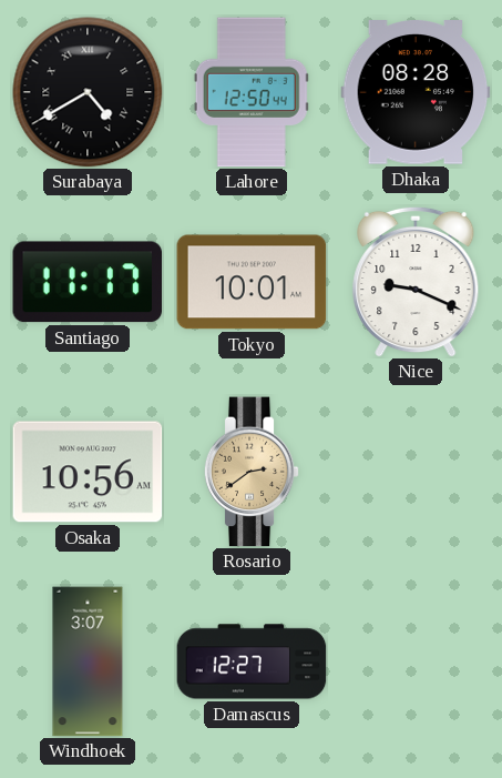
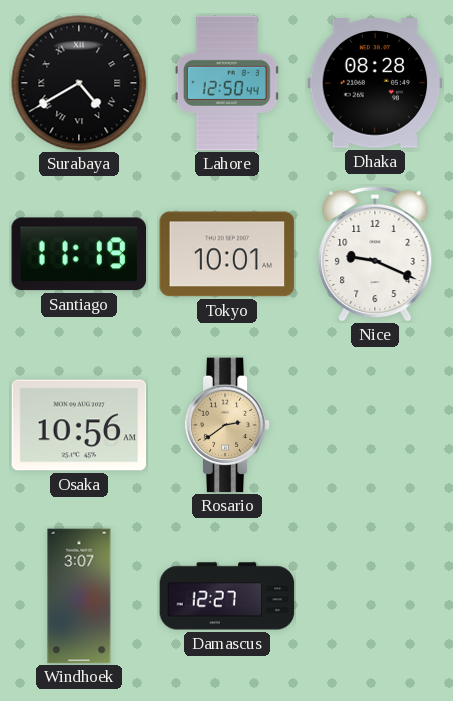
Santiago: 11:17 -> 11:19 (79, 254)
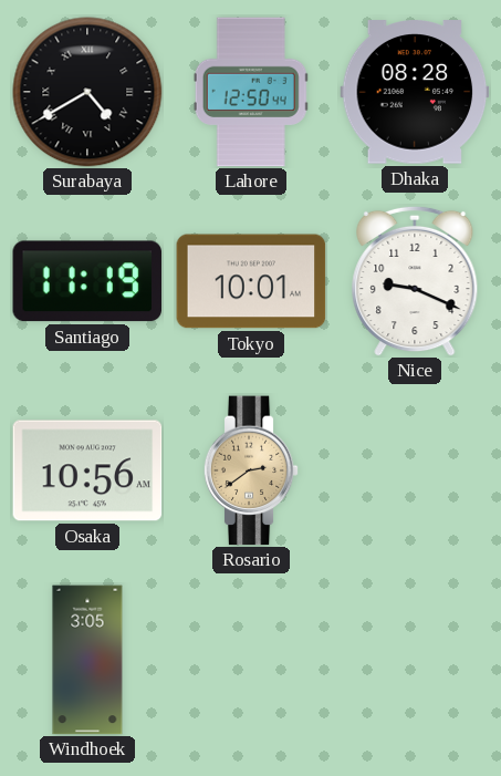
Windhoek: 3:07 -> 3:05 (87, 660)
Damascus: 12:27 -> none (227, 596)
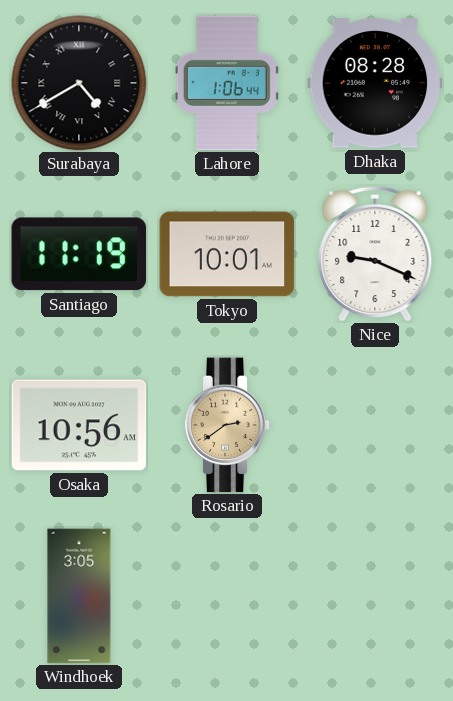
Lahore: 12:50 -> 1:06 (227, 83)
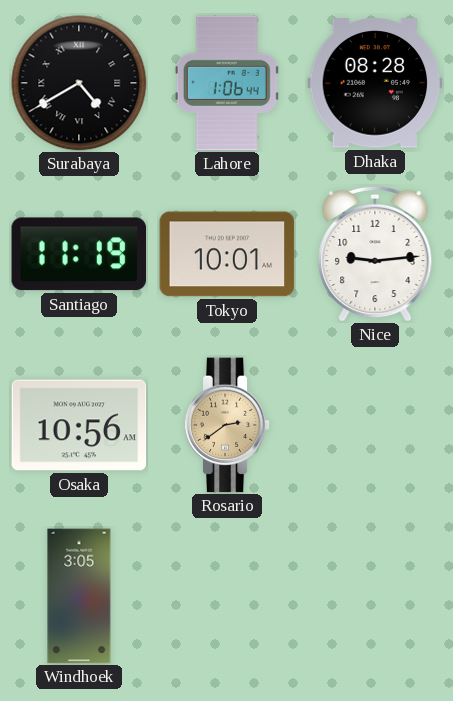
Nice: 9:19 -> 9:14 (375, 254)
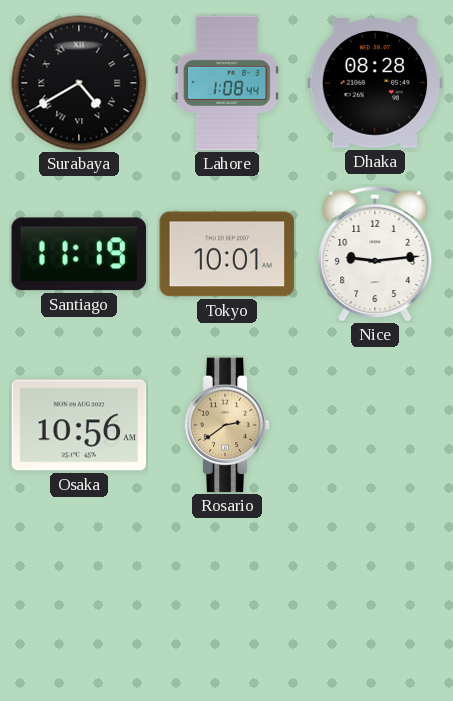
Lahore: 1:06 -> 1:08 (227, 83)
Windhoek: 3:05 -> none (79, 596)
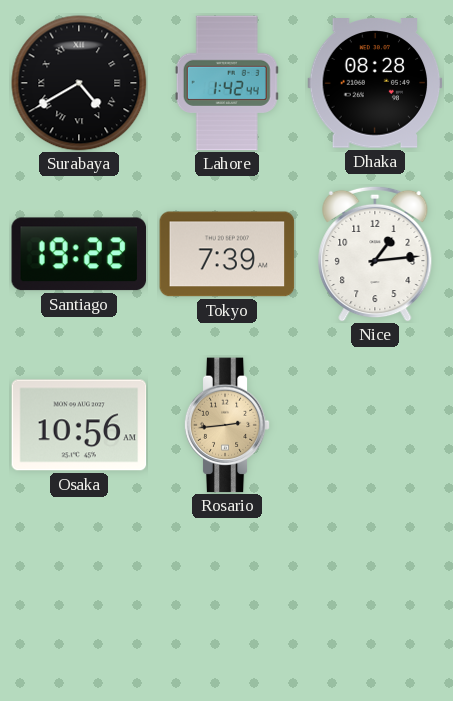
Lahore: 1:08 -> 1:42 (227, 83)
Santiago: 11:19 -> 19:22 (79, 254)
Tokyo: 10:01 -> 7:39 (227, 254)
Nice: 9:14 -> 1:14 (375, 254)
Rosario: 2:39 -> 2:44 (227, 425)
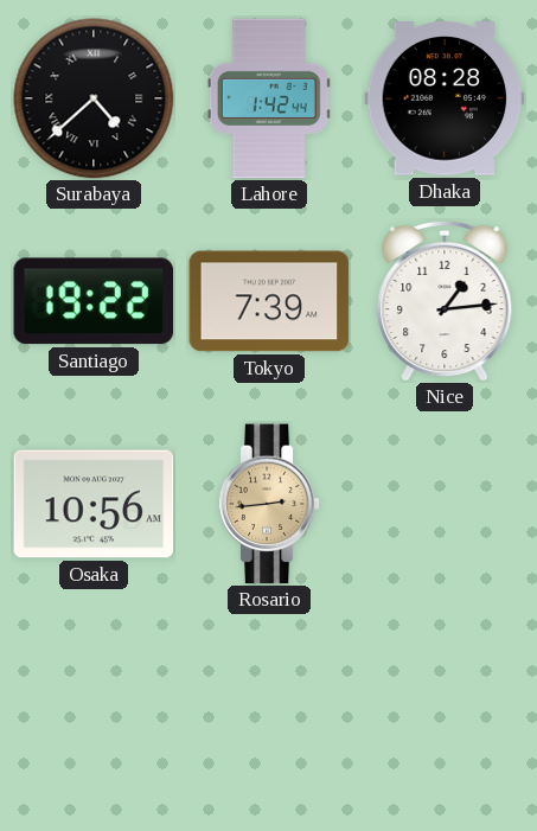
Surabaya: 4:40 -> 4:38 (94, 98)
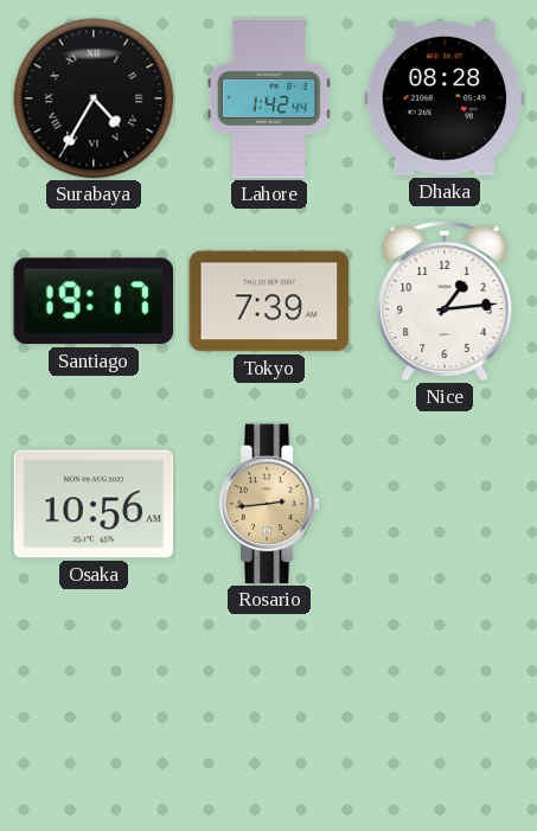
Surabaya: 4:38 -> 4:35 (94, 98)
Santiago: 19:22 -> 19:17 (94, 301)
